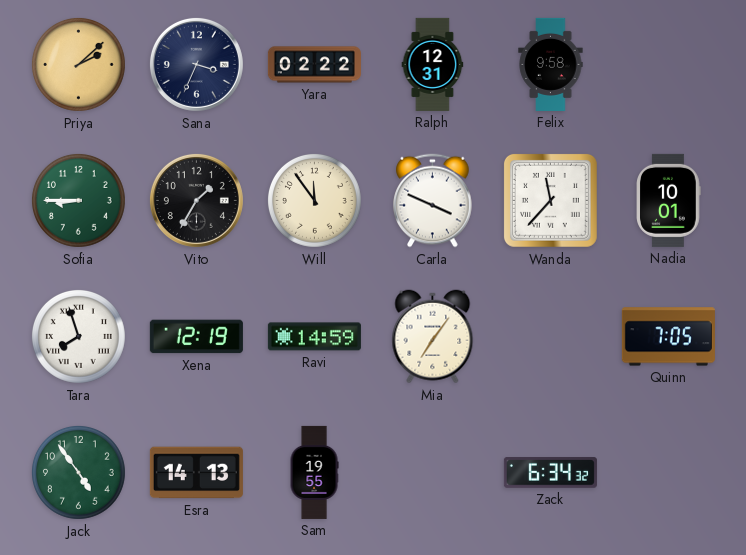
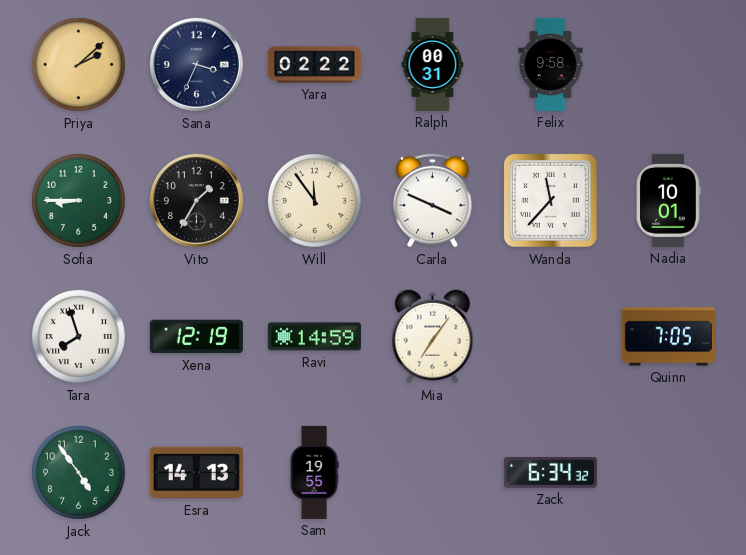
Ralph: 12:31 -> 00:31 (433, 64)
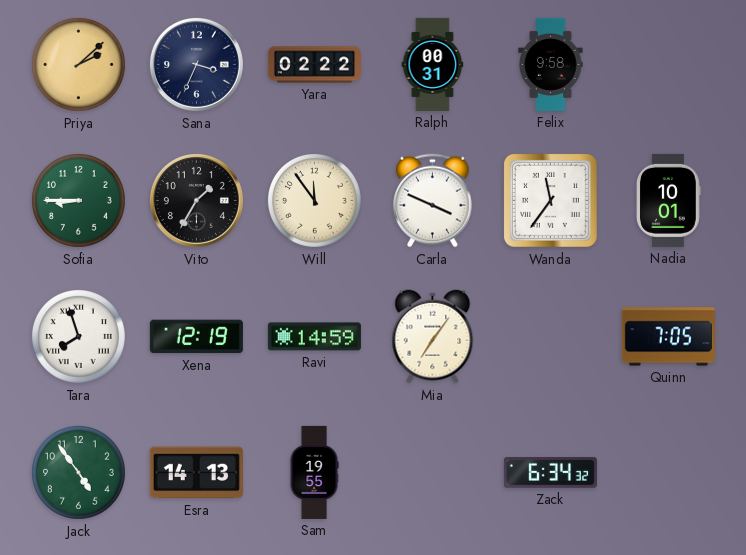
Wanda: 11:37 -> 11:36 (550, 200)
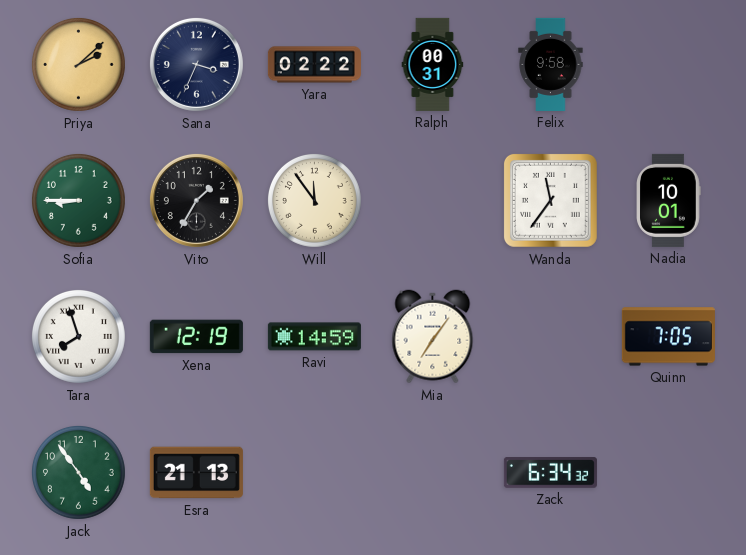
Carla: 3:49 -> none (433, 201)
Esra: 14:13 -> 21:13 (196, 473)
Sam: 19:55 -> none (314, 472)
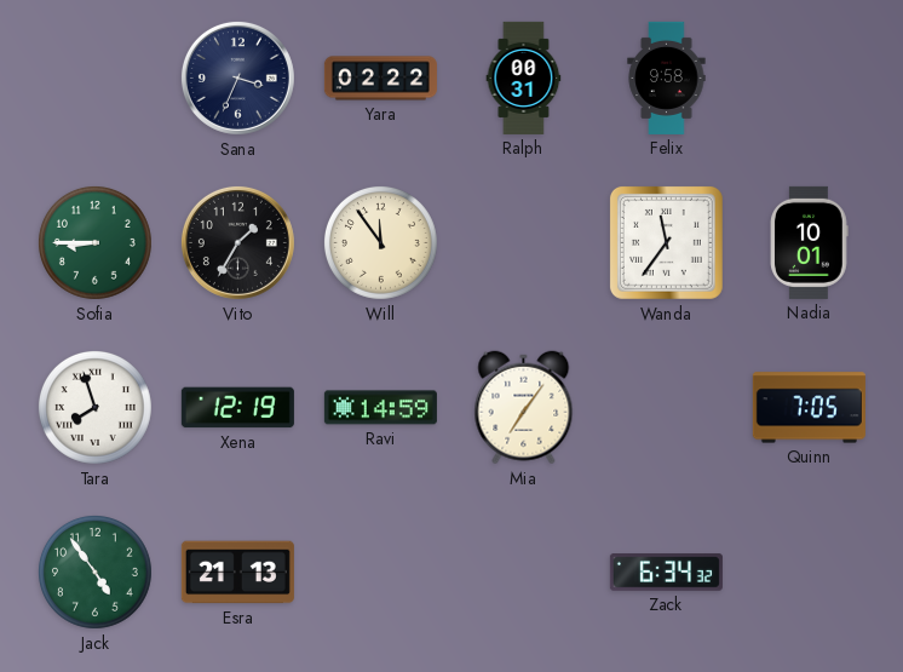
Priya: 2:08 -> none (78, 64)
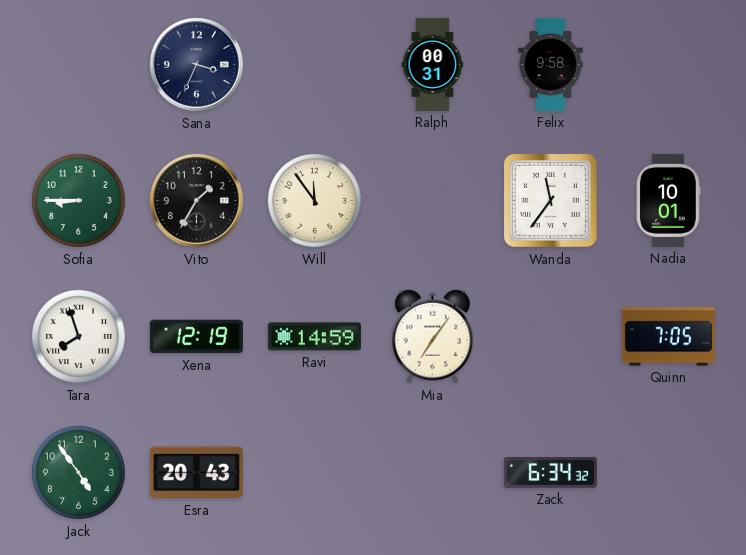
Yara: 02:22 -> none (380, 79)
Esra: 21:13 -> 20:43 (196, 473)
